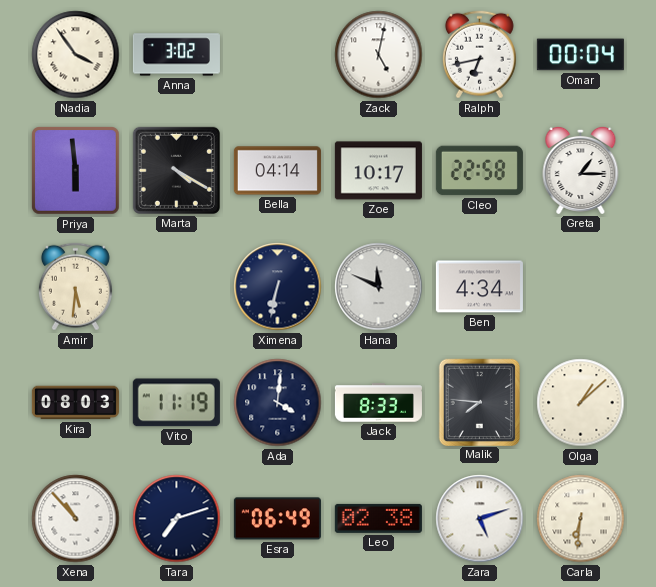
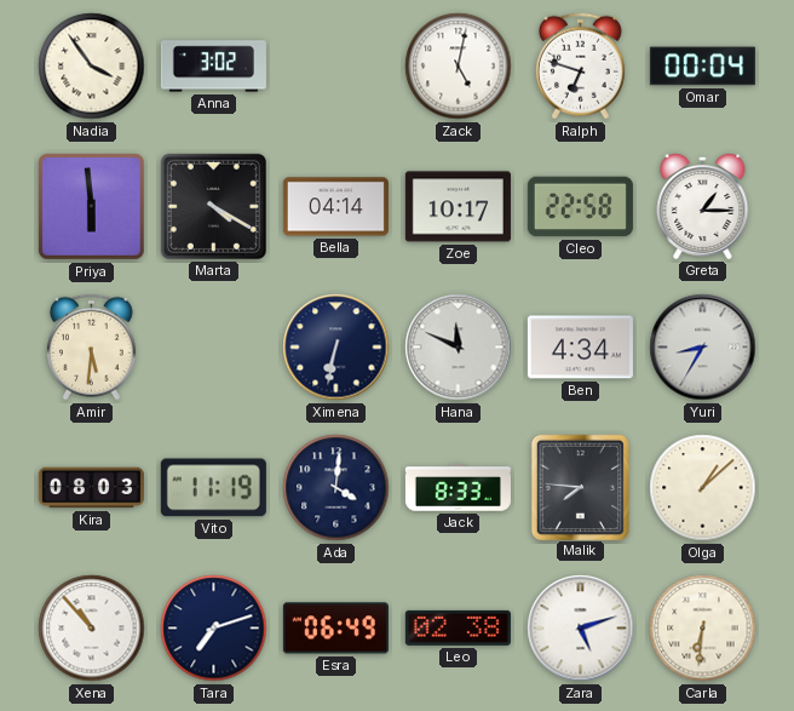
Ralph: 6:43 -> 6:48 (580, 67)
Yuri: none -> 8:35 (703, 348)
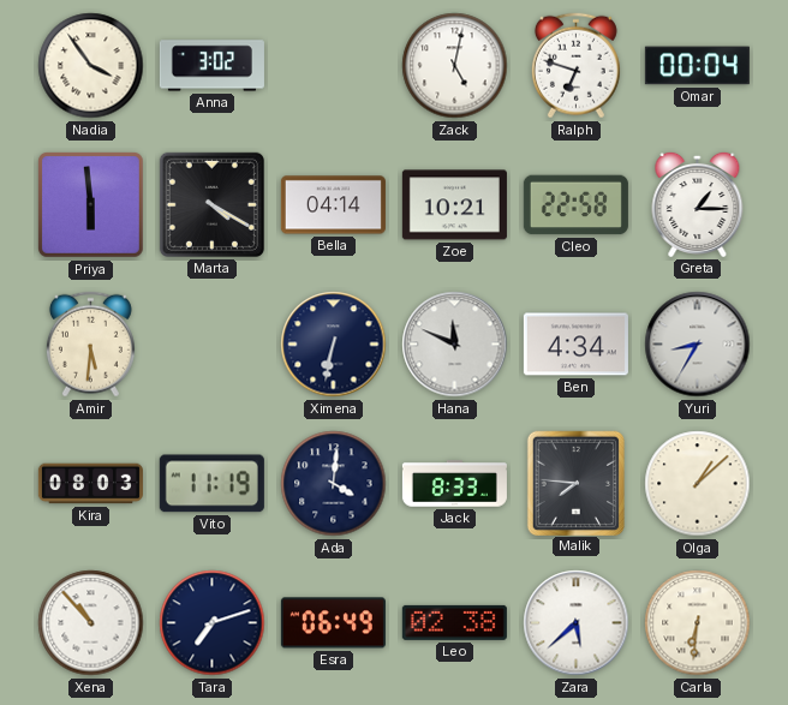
Zoe: 10:17 -> 10:21 (454, 205)
Zara: 5:12 -> 5:38 (577, 623)
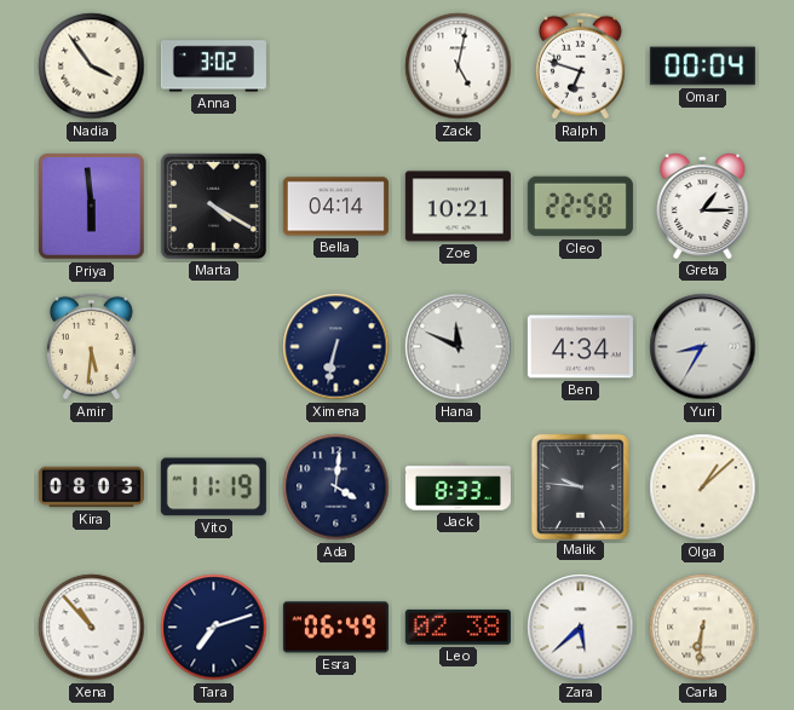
Malik: 7:46 -> 9:46 (580, 486)
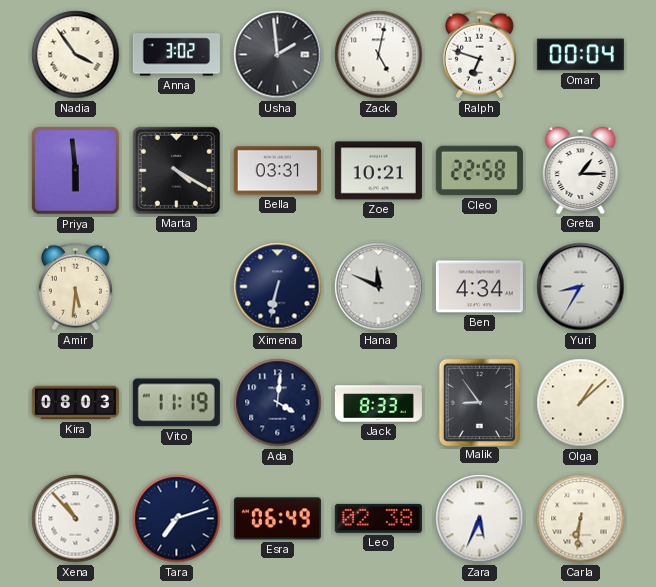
Usha: none -> 1:59 (278, 55)
Bella: 04:14 -> 03:31 (277, 171)
Malik: 9:46 -> 8:54 (479, 402)
Zara: 5:38 -> 5:34 (480, 519)
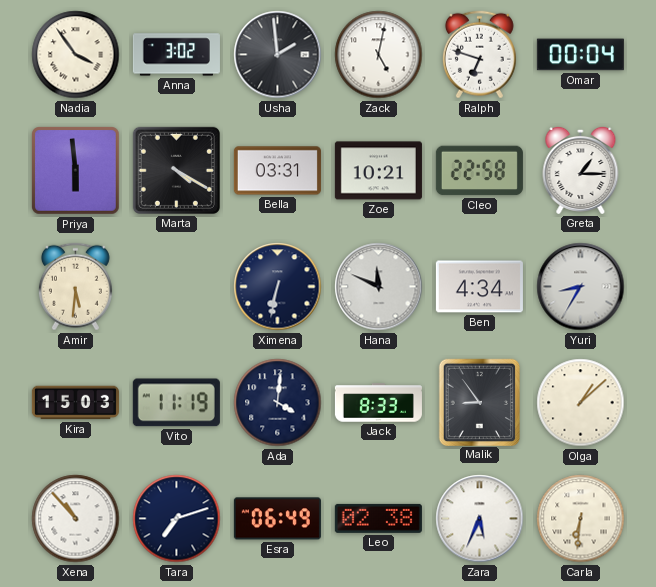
Kira: 08:03 -> 15:03 (75, 403)
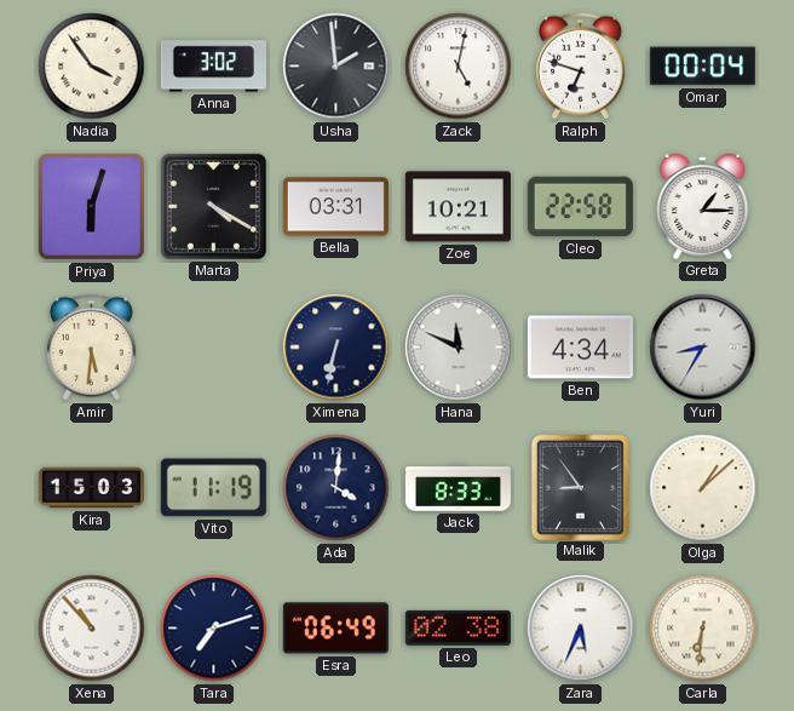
Priya: 5:59 -> 6:03 (92, 207)
